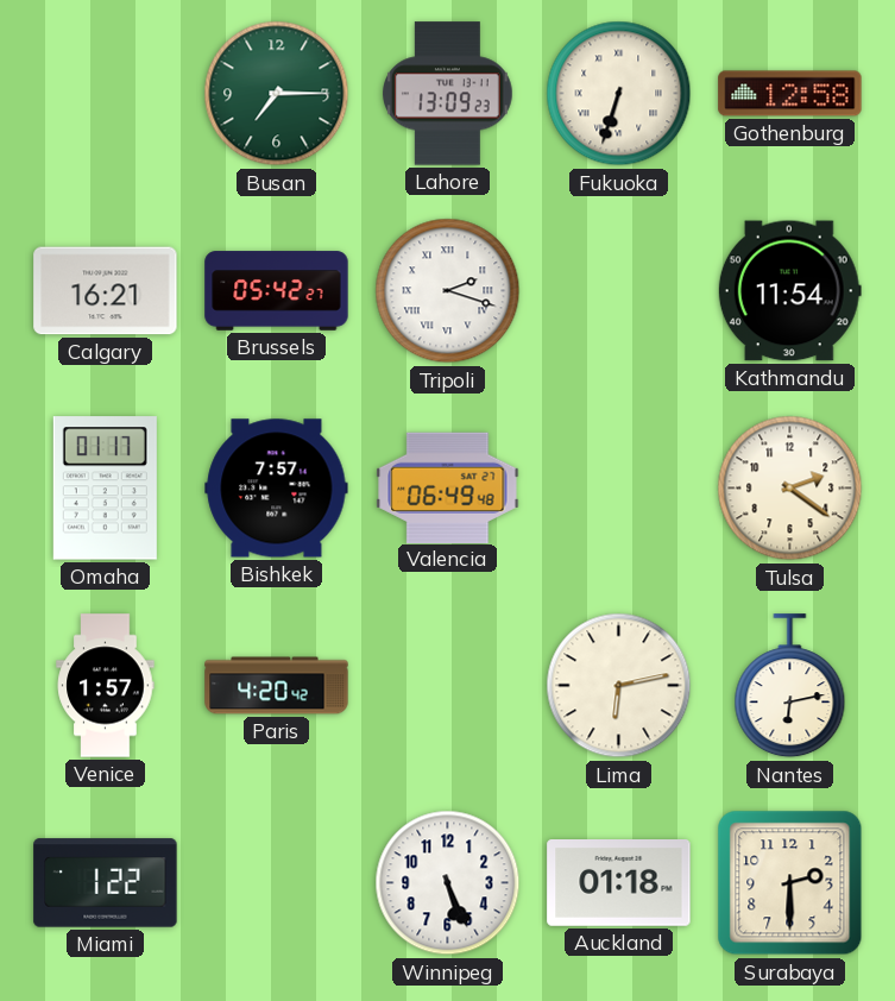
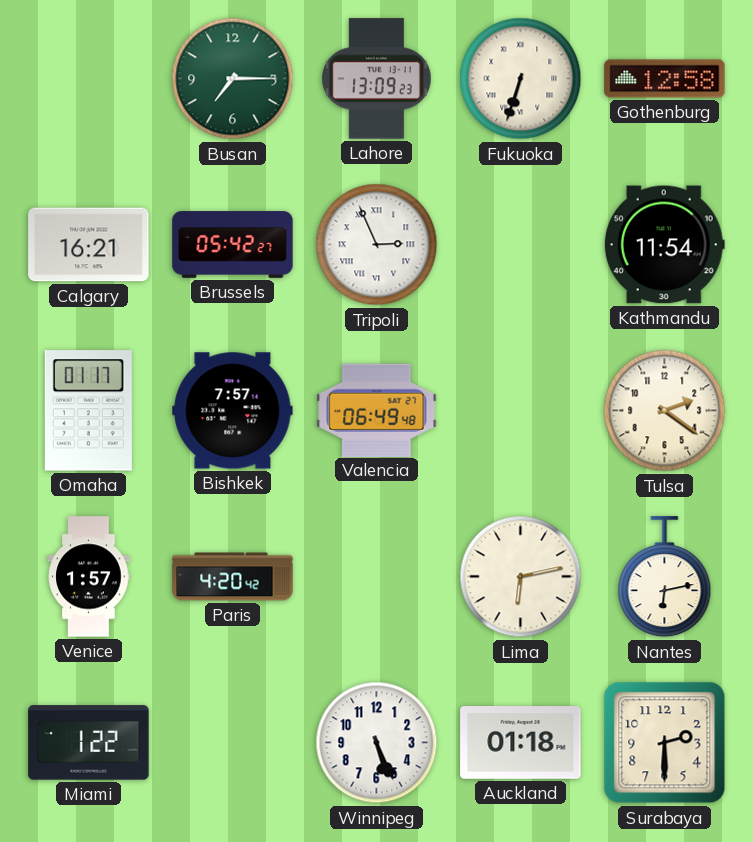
Tripoli: 2:18 -> 2:56 (377, 245)
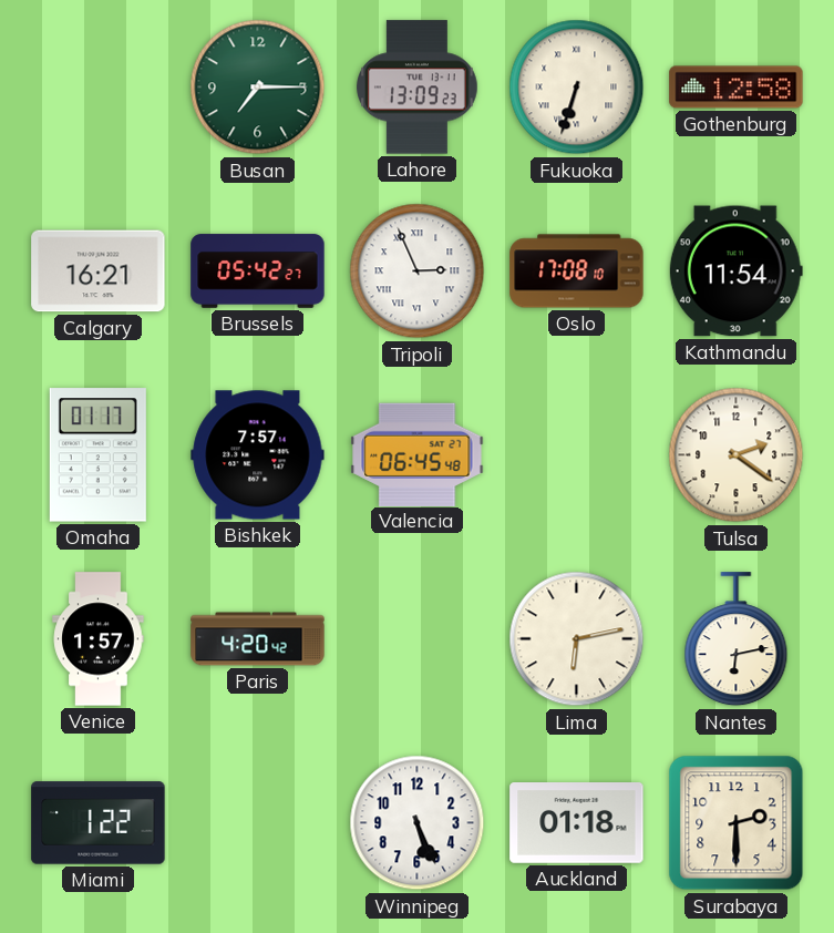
Oslo: none -> 17:08 (577, 271)
Valencia: 06:49 -> 06:45 (418, 454)
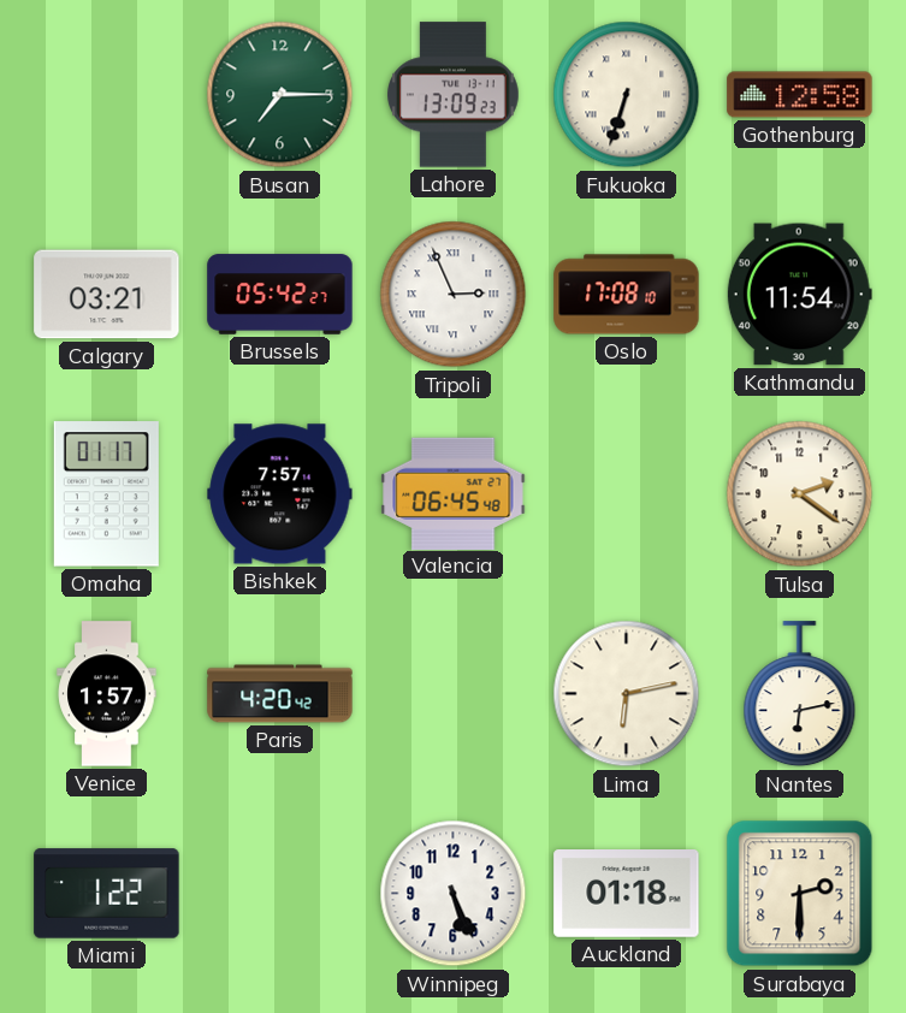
Calgary: 16:21 -> 03:21 (107, 295)
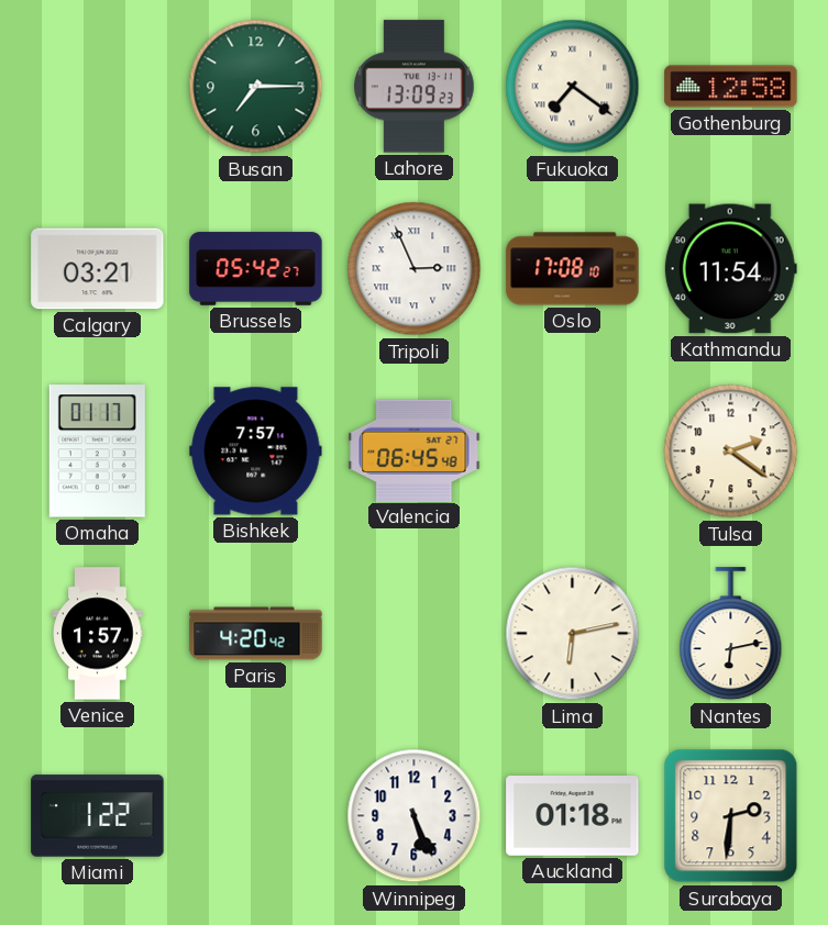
Fukuoka: 6:33 -> 7:21 (573, 87)
Surabaya: 2:30 -> 2:31 (731, 816)
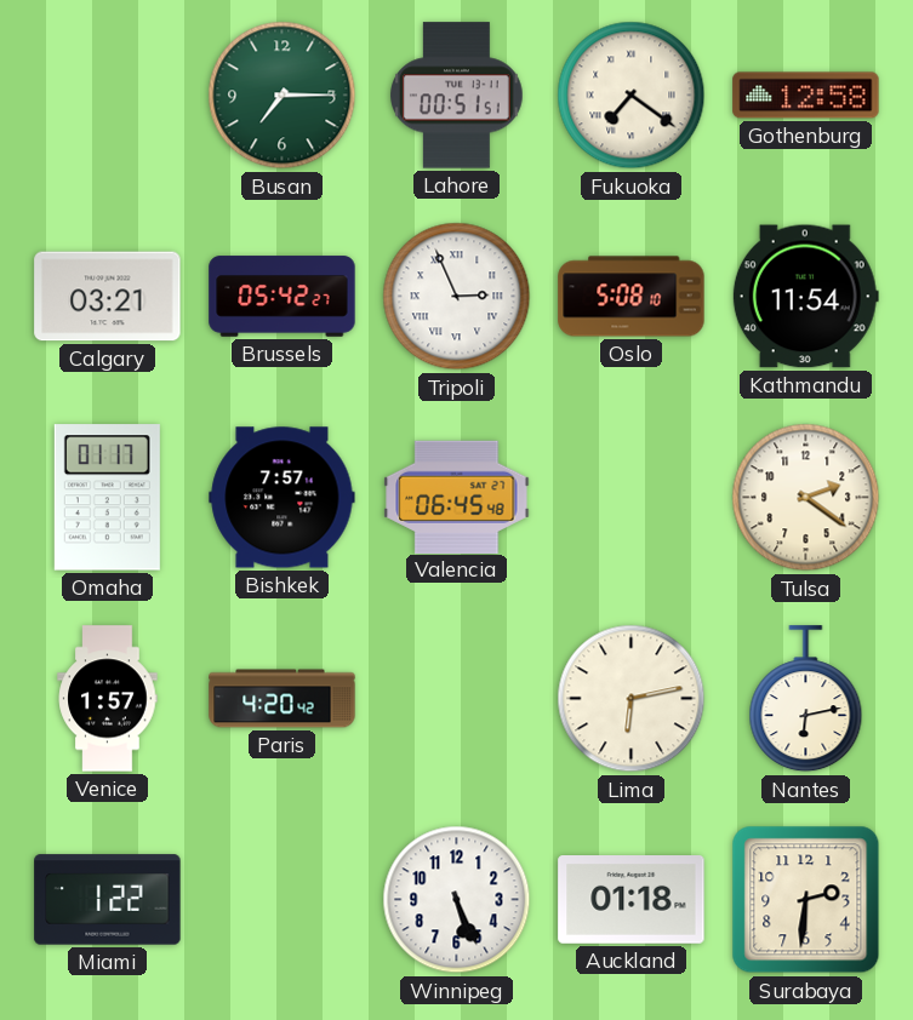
Lahore: 13:09 -> 00:51 (457, 96)
Oslo: 17:08 -> 5:08 (632, 297)
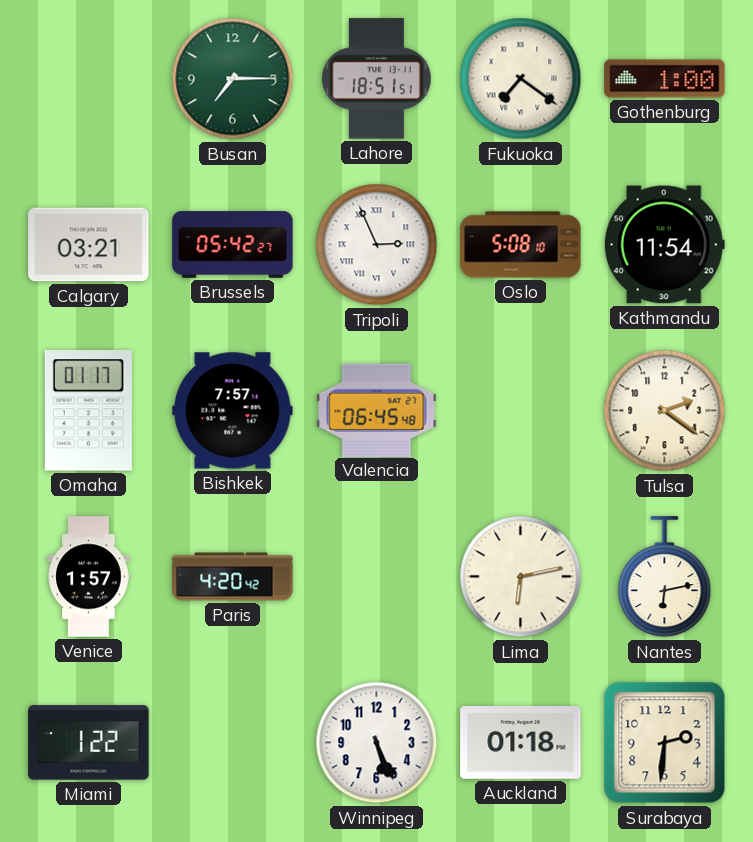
Lahore: 00:51 -> 18:51 (377, 79)
Gothenburg: 12:58 -> 1:00 (665, 79)
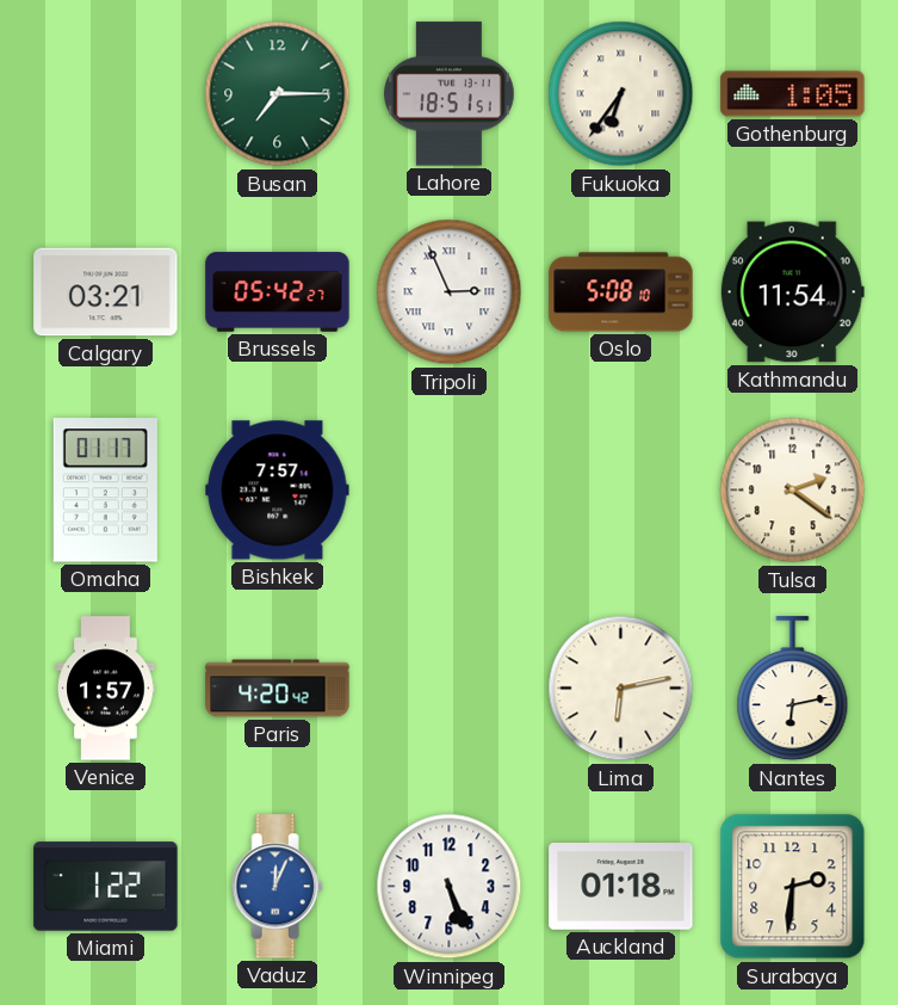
Fukuoka: 7:21 -> 6:36 (621, 94)
Gothenburg: 1:00 -> 1:05 (793, 94)
Valencia: 06:45 -> none (377, 410)
Vaduz: none -> 12:04 (277, 887)
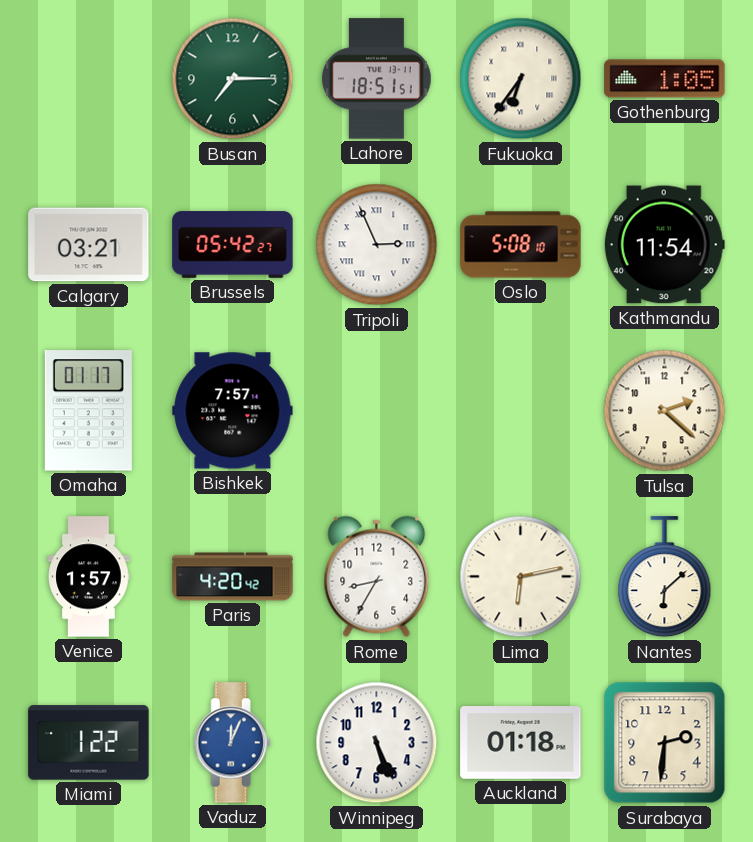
Tulsa: 2:21 -> 2:22 (665, 411)
Rome: none -> 8:35 (377, 577)
Nantes: 6:13 -> 6:08 (665, 577)
